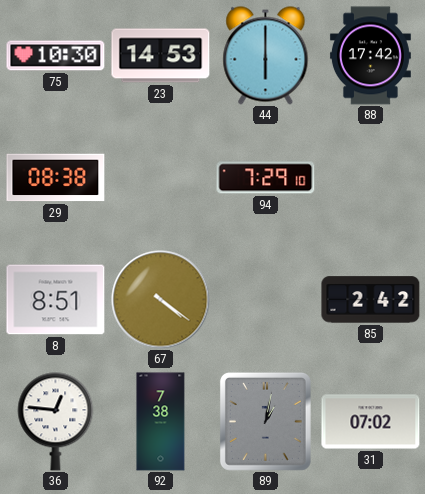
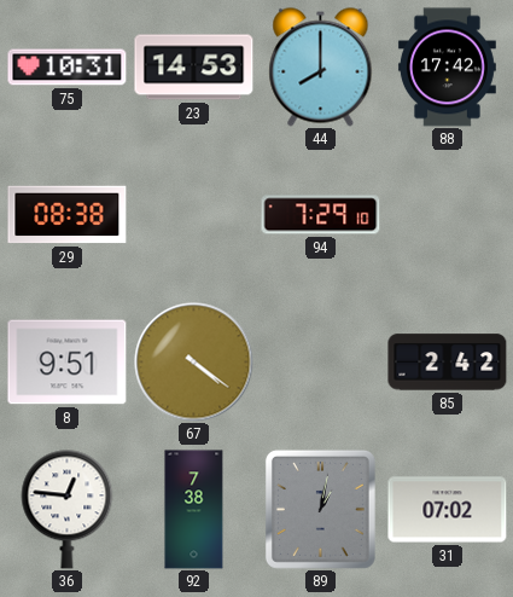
75: 10:30 -> 10:31 (68, 68)
44: 6:00 -> 8:00 (321, 68)
8: 8:51 -> 9:51 (68, 363)
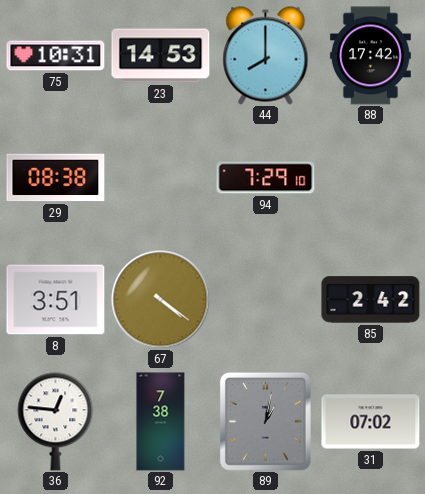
8: 9:51 -> 3:51 (56, 300)
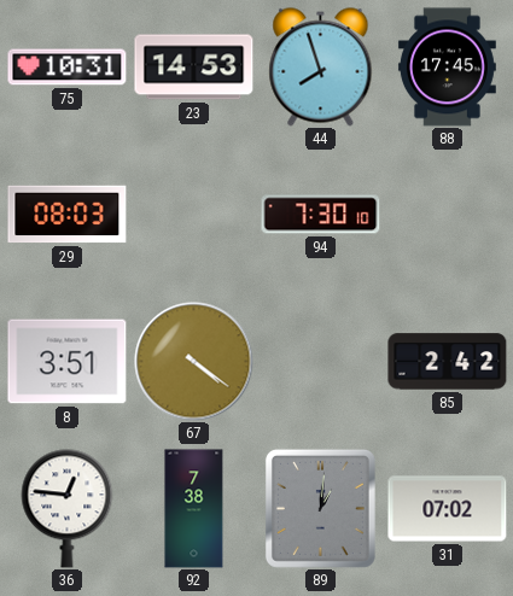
44: 8:00 -> 7:57 (321, 68)
88: 17:42 -> 17:45 (447, 68)
29: 08:38 -> 08:03 (68, 215)
94: 7:29 -> 7:30 (321, 215)
89: 1:02 -> 1:01 (320, 508)
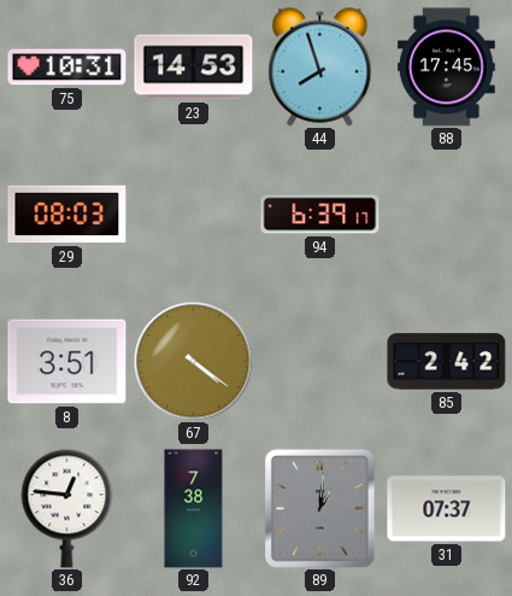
94: 7:30 -> 6:39 (320, 215)
31: 07:02 -> 07:37 (447, 509)
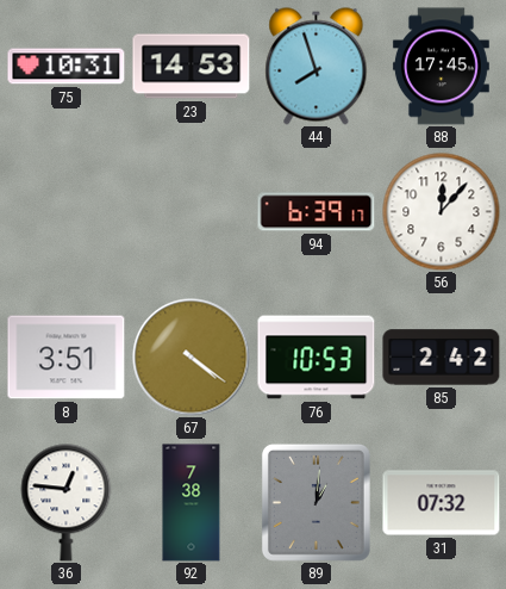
29: 08:03 -> none (67, 215)
56: none -> 12:07 (442, 212)
76: none -> 10:53 (317, 358)
31: 07:37 -> 07:32 (442, 503)
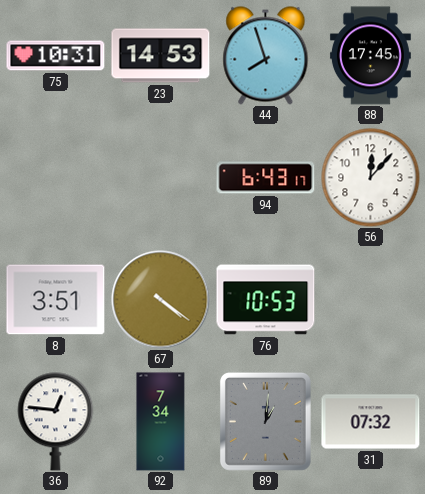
94: 6:39 -> 6:43 (266, 178)
85: 2:42 -> none (442, 358)
92: 7:38 -> 7:34 (161, 422)
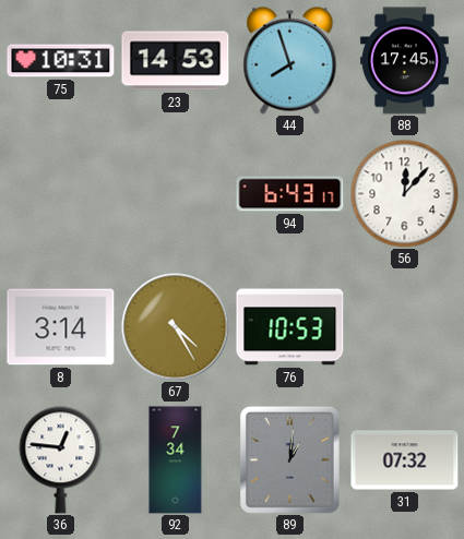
8: 3:51 -> 3:14 (61, 327)
67: 4:21 -> 4:25 (176, 327)
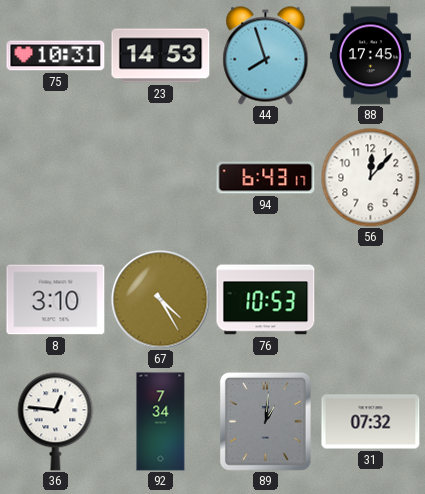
8: 3:14 -> 3:10 (56, 300)
